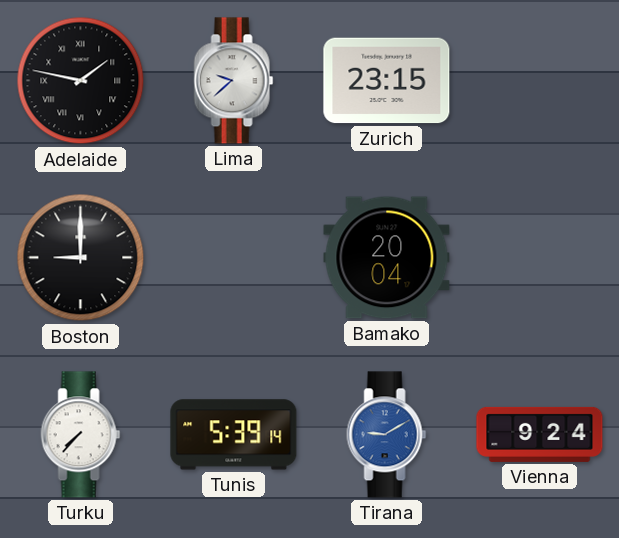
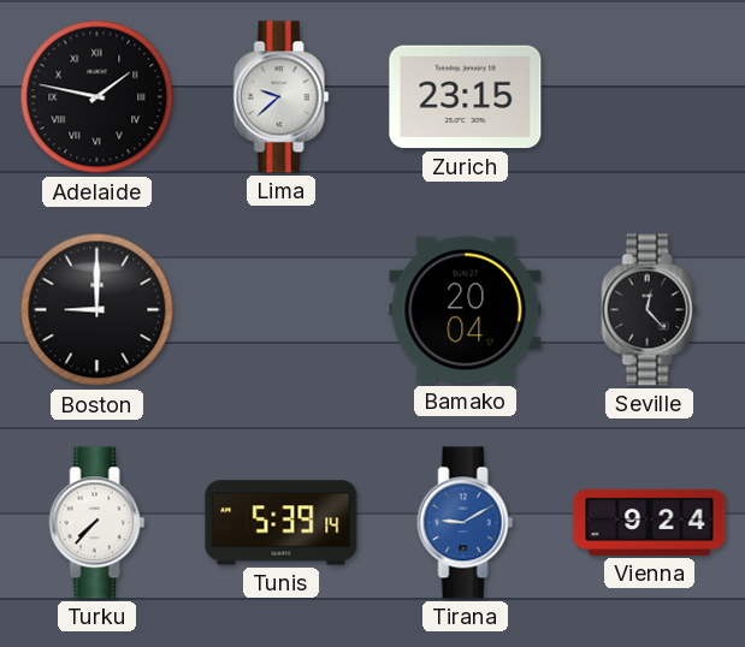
Seville: none -> 12:23 (650, 310)
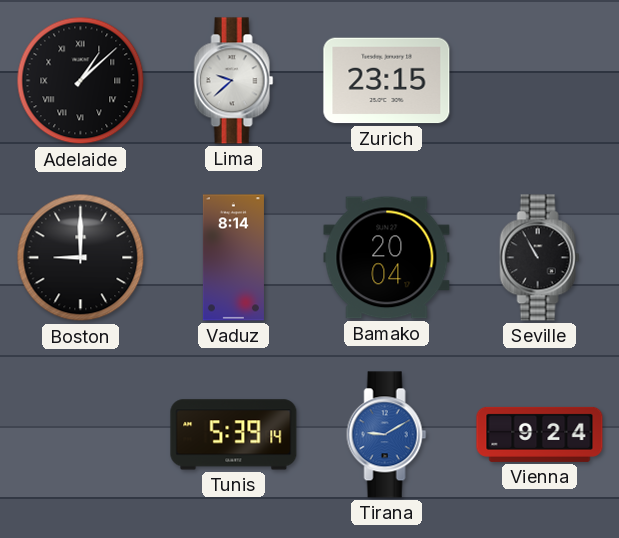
Adelaide: 1:47 -> 1:08 (81, 81)
Vaduz: none -> 8:14 (233, 258)
Seville: 12:23 -> 10:55 (540, 258)
Turku: 7:37 -> none (97, 523)
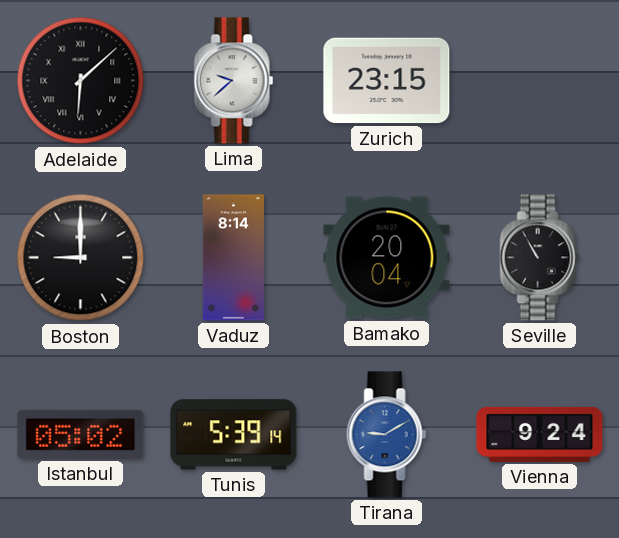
Adelaide: 1:08 -> 6:08 (81, 81)
Istanbul: none -> 05:02 (81, 434)
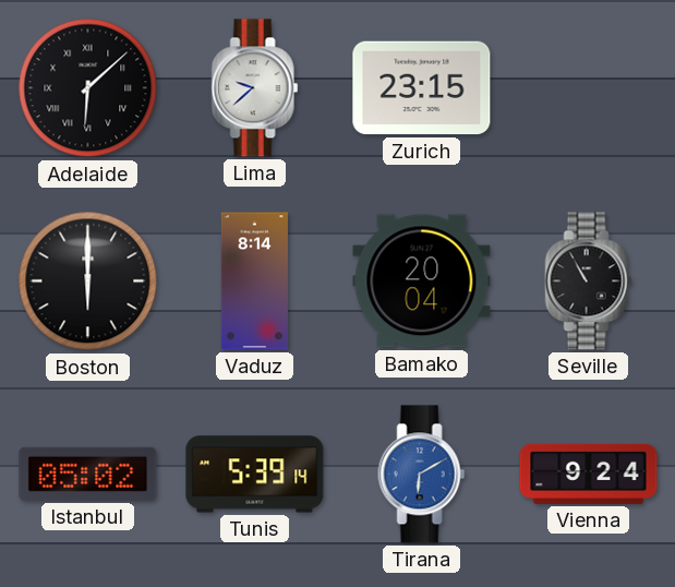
Boston: 9:00 -> 6:00 (88, 281)
Tirana: 9:10 -> 6:10 (422, 475)
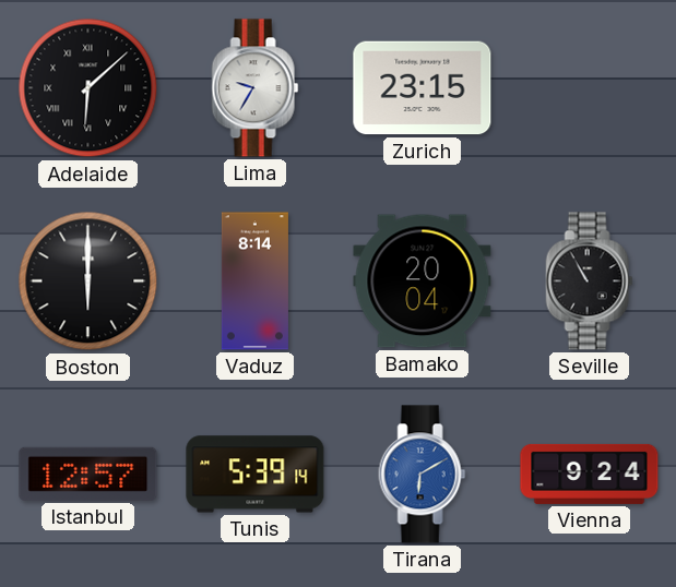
Lima: 9:38 -> 9:35 (256, 88)
Istanbul: 05:02 -> 12:57 (88, 474)
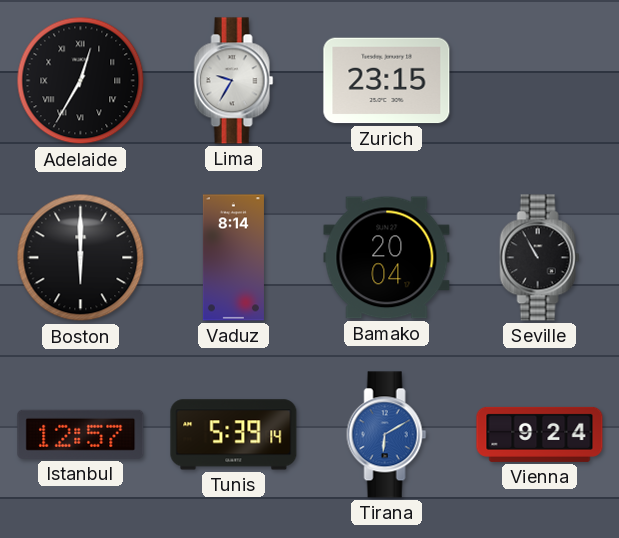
Adelaide: 6:08 -> 12:35 (81, 81)
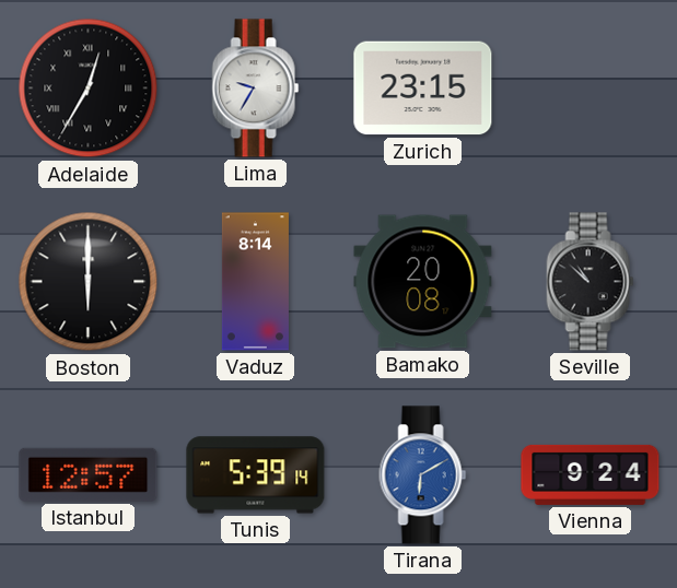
Bamako: 20:04 -> 20:08 (423, 282)
Seville: 10:55 -> 10:52 (591, 282)
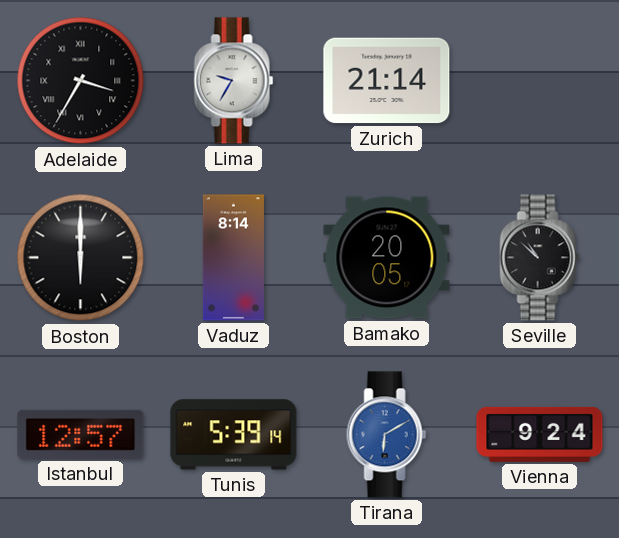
Adelaide: 12:35 -> 3:35 (81, 81)
Zurich: 23:15 -> 21:14 (387, 81)
Bamako: 20:08 -> 20:05 (387, 258)
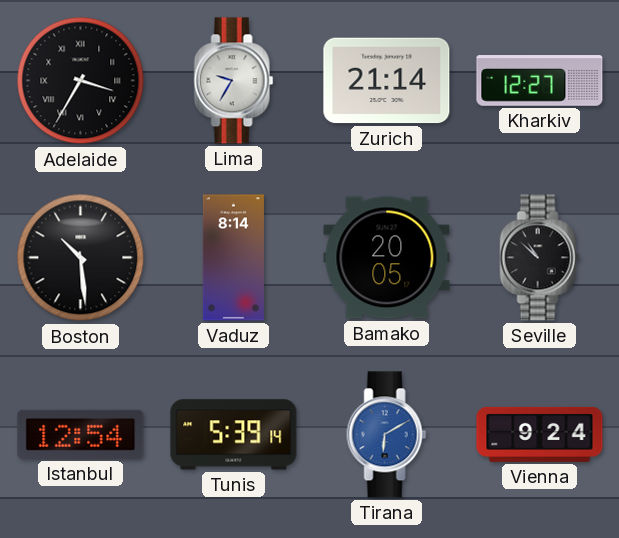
Kharkiv: none -> 12:27 (540, 81)
Boston: 6:00 -> 10:29 (81, 258)
Istanbul: 12:57 -> 12:54 (81, 434)
